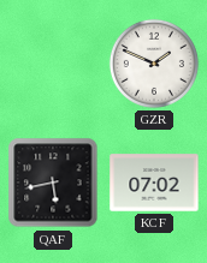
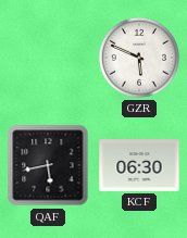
GZR: 1:49 -> 5:49 (139, 58)
KCF: 07:02 -> 06:30 (139, 165)
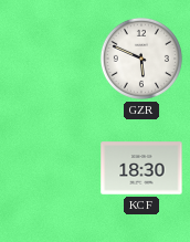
QAF: 5:43 -> none (48, 165)
KCF: 06:30 -> 18:30 (141, 168)
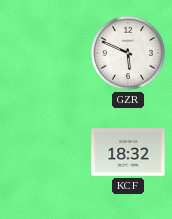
KCF: 18:30 -> 18:32 (128, 152)
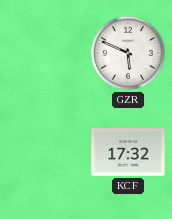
KCF: 18:32 -> 17:32 (128, 152)
